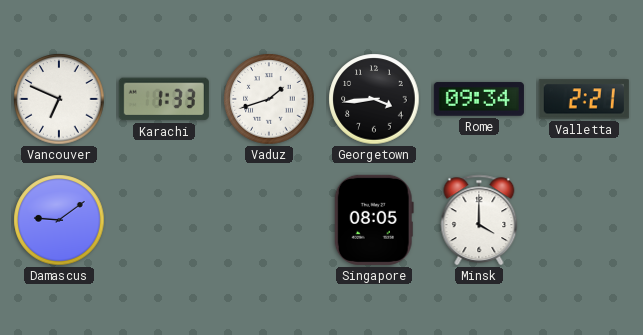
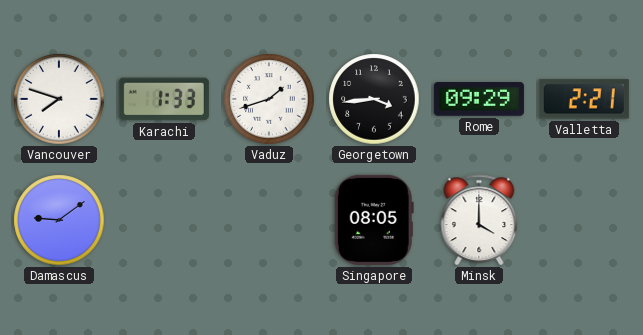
Vancouver: 6:49 -> 7:48 (59, 99)
Rome: 09:34 -> 09:29 (479, 99)
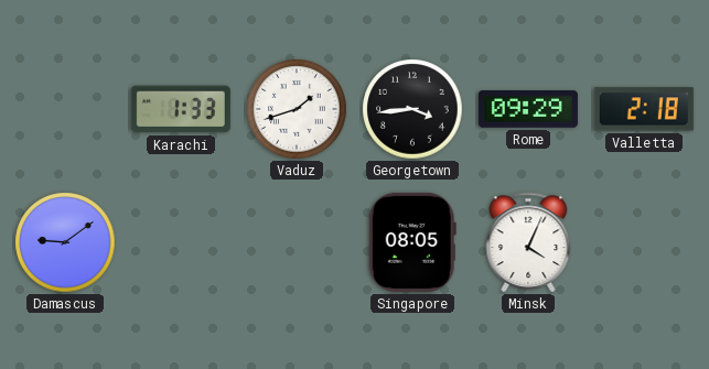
Vancouver: 7:48 -> none (59, 99)
Valletta: 2:21 -> 2:18 (644, 109)
Minsk: 4:00 -> 4:04 (528, 242)
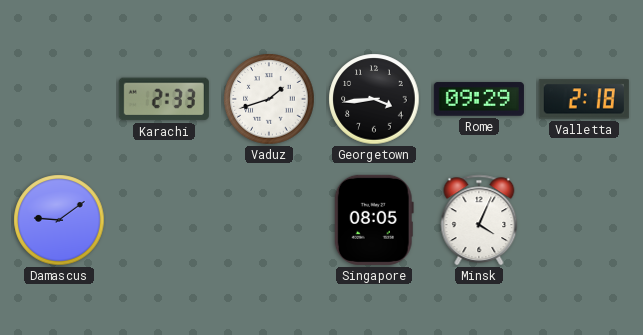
Karachi: 1:33 -> 2:33 (164, 99)
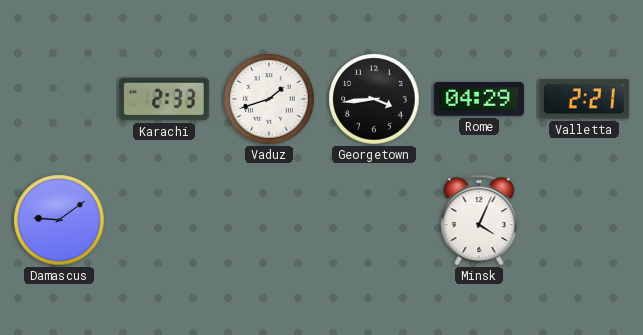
Rome: 09:29 -> 04:29 (479, 99)
Valletta: 2:18 -> 2:21 (584, 99)
Singapore: 08:05 -> none (374, 220)
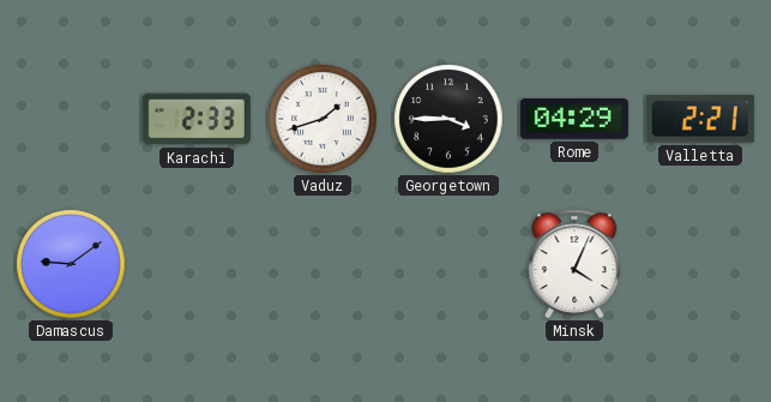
Georgetown: 3:44 -> 3:45 (448, 119)
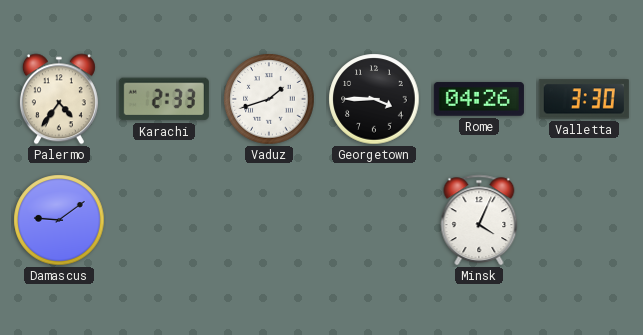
Palermo: none -> 4:36 (59, 99)
Rome: 04:29 -> 04:26 (479, 99)
Valletta: 2:21 -> 3:30 (584, 99)
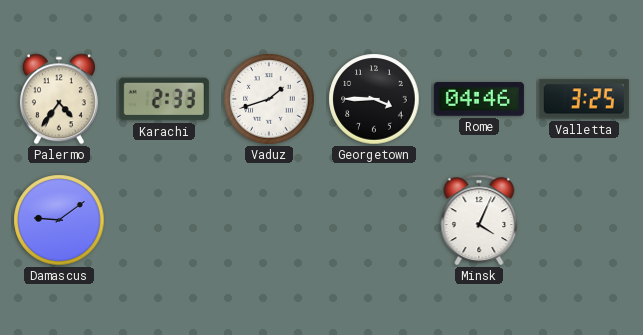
Rome: 04:26 -> 04:46 (479, 99)
Valletta: 3:30 -> 3:25 (584, 99)
